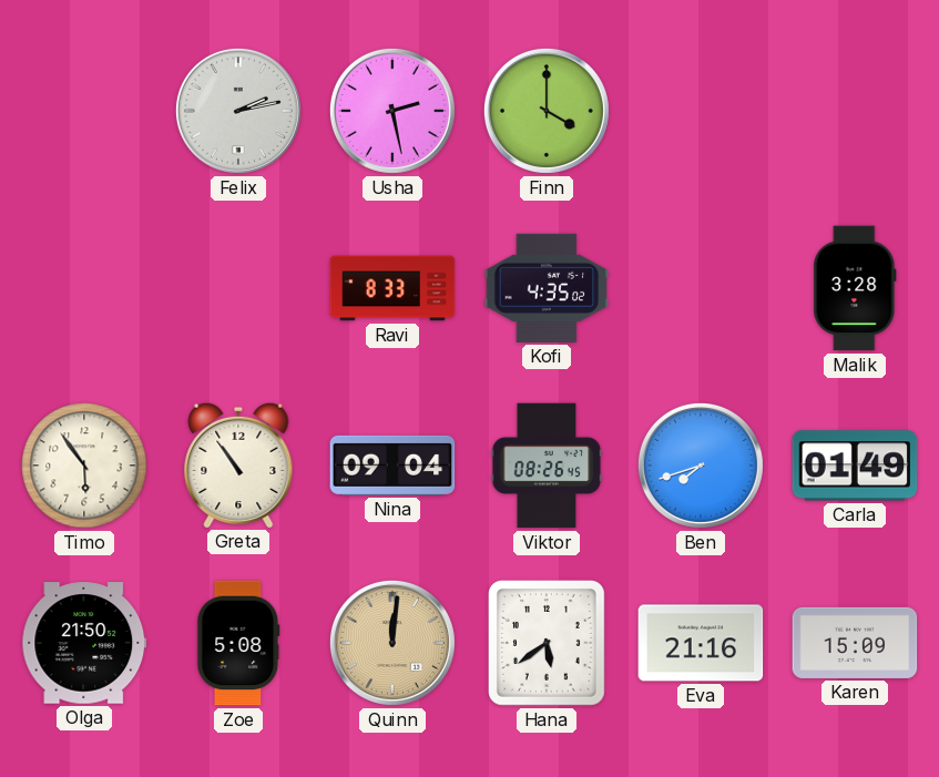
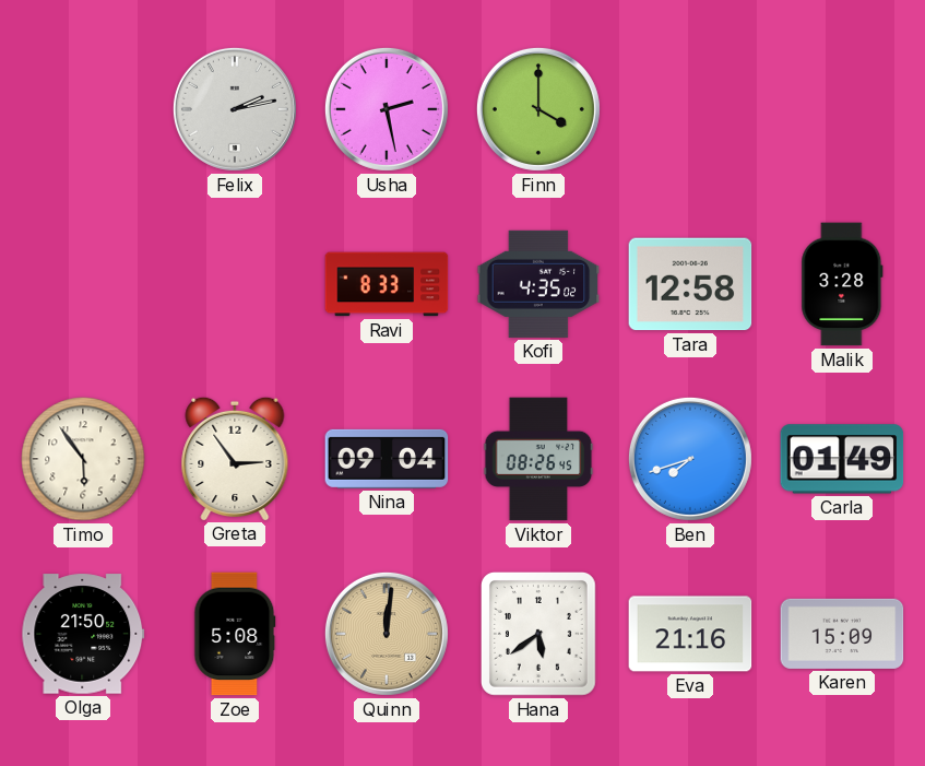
Tara: none -> 12:58 (690, 284)
Greta: 10:54 -> 2:54 (235, 458)
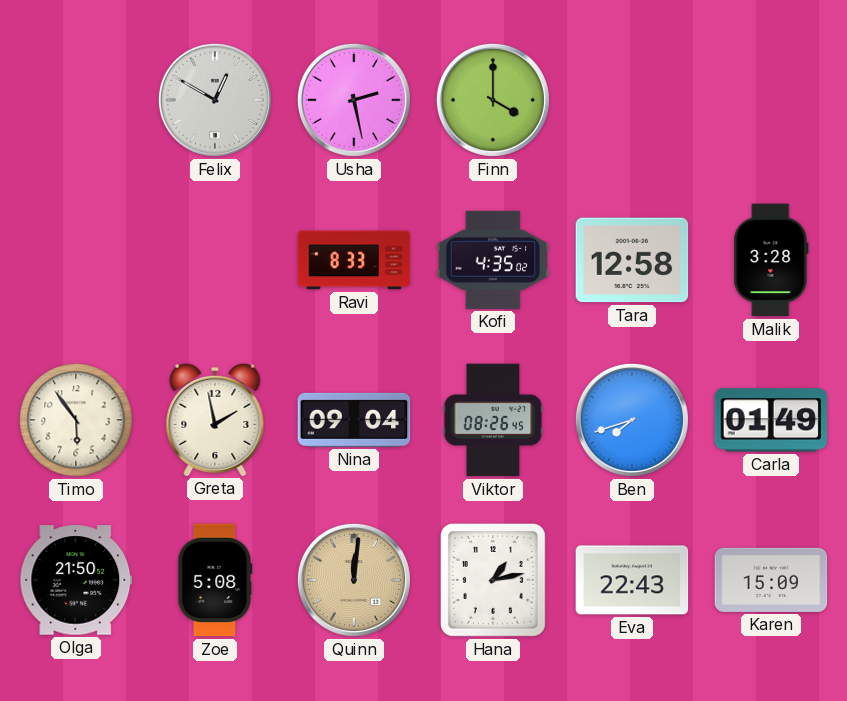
Felix: 2:13 -> 12:50 (215, 100)
Greta: 2:54 -> 1:58 (215, 419)
Hana: 5:39 -> 1:13 (493, 581)
Eva: 21:16 -> 22:43 (632, 580)
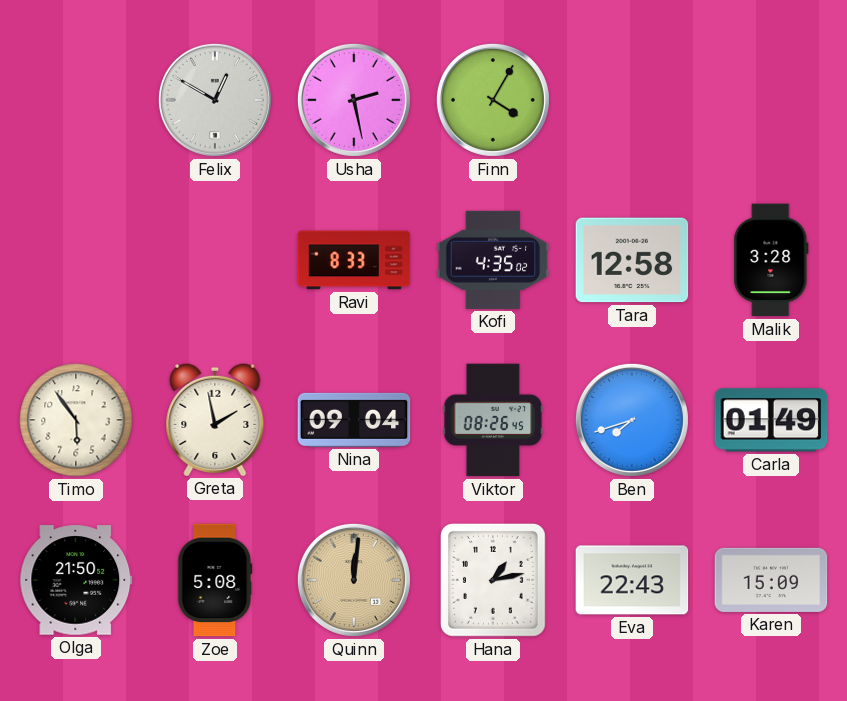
Finn: 4:00 -> 4:05 (493, 100)
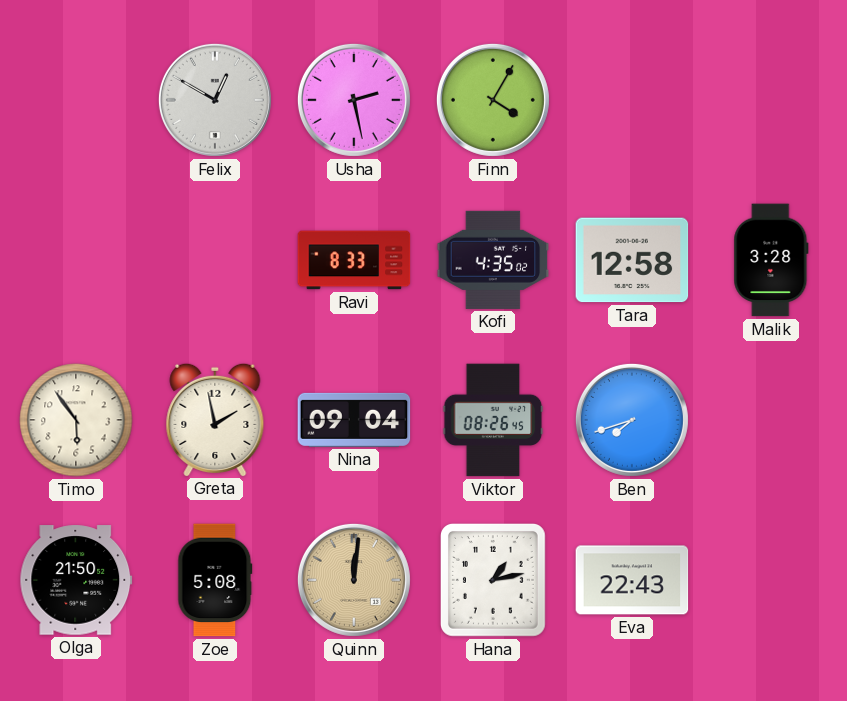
Carla: 01:49 -> none (771, 420)
Karen: 15:09 -> none (771, 580)
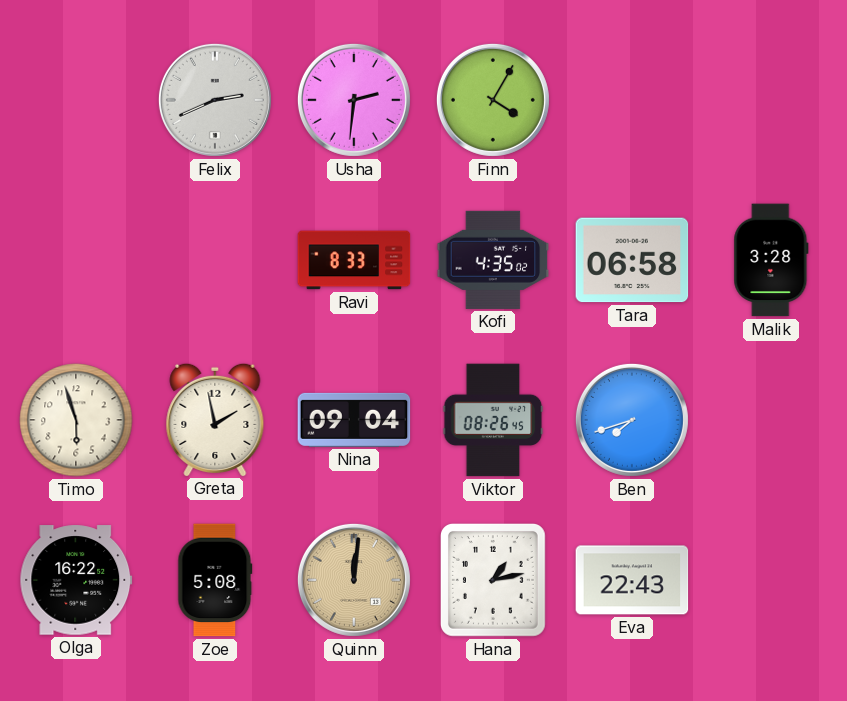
Felix: 12:50 -> 2:41 (215, 100)
Usha: 2:28 -> 2:31 (354, 100)
Tara: 12:58 -> 06:58 (632, 260)
Timo: 5:54 -> 5:57 (76, 420)
Olga: 21:50 -> 16:22 (76, 580)
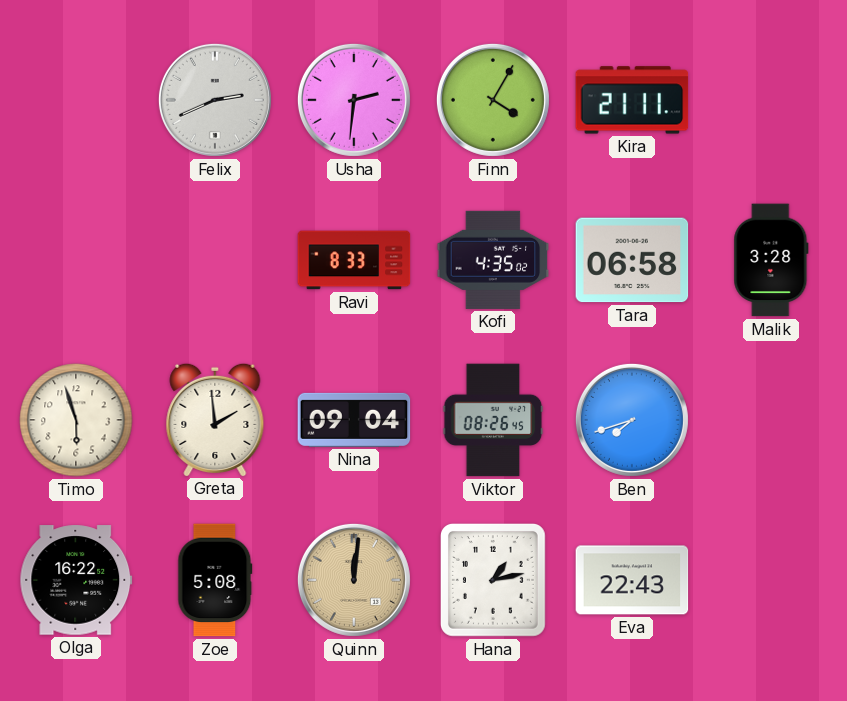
Kira: none -> 21:11 (632, 100)
Greta: 1:58 -> 1:59 (215, 419)
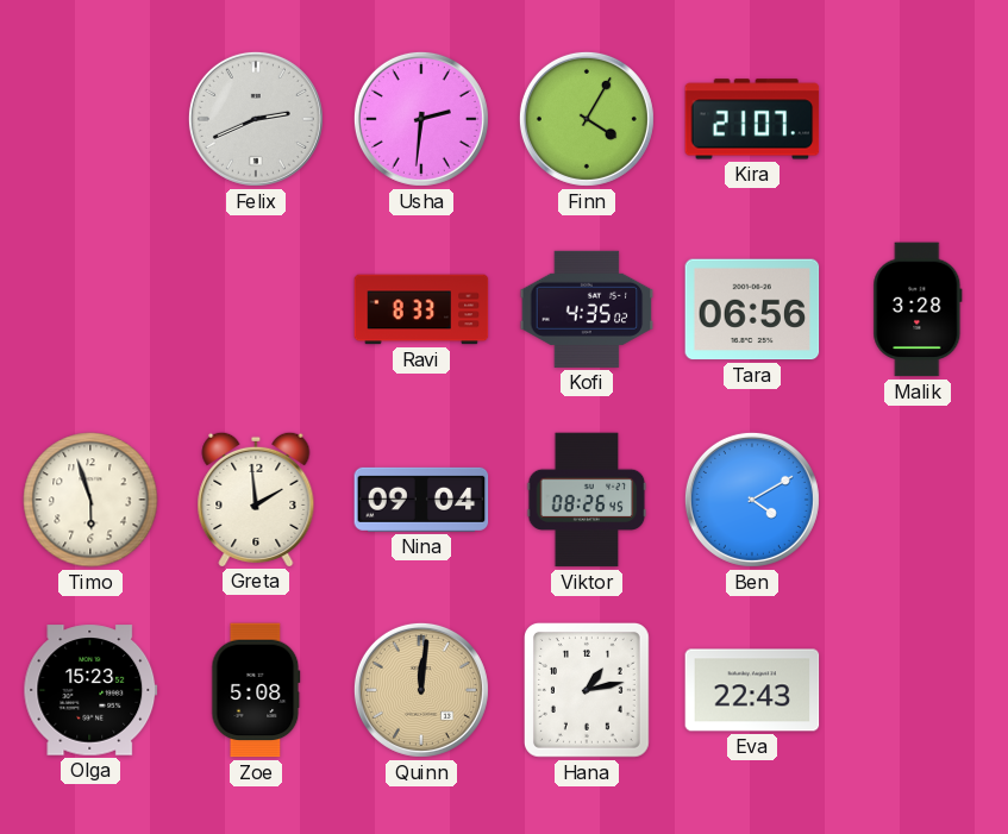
Kira: 21:11 -> 21:07 (752, 119)
Tara: 06:58 -> 06:56 (752, 309)
Ben: 7:42 -> 4:10 (752, 500)
Olga: 16:22 -> 15:23 (90, 690)
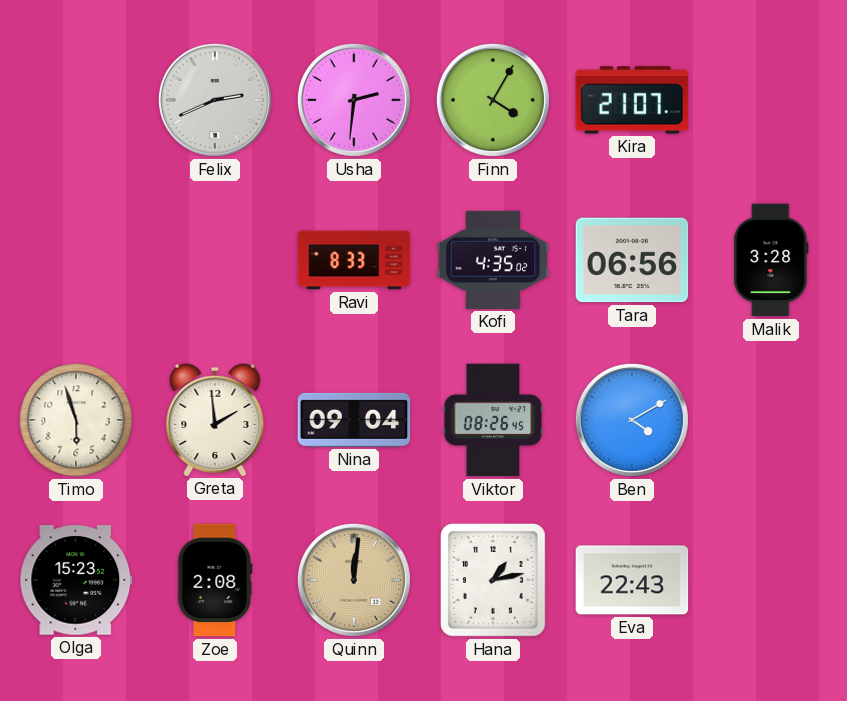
Zoe: 5:08 -> 2:08 (215, 580)
